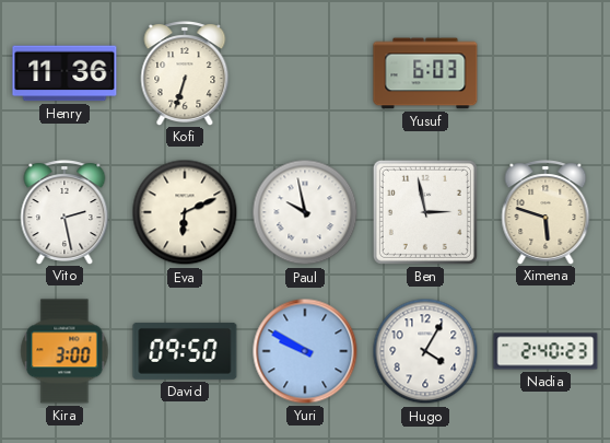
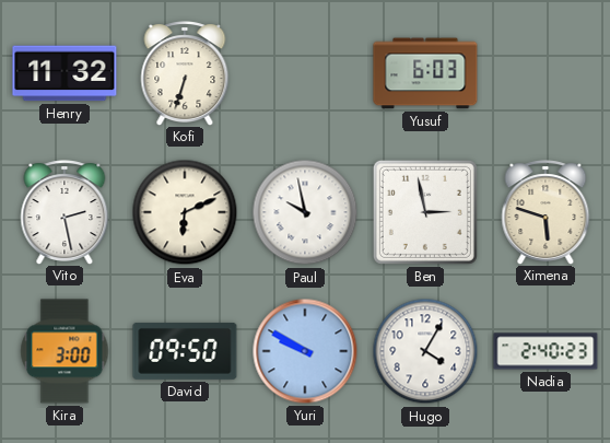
Henry: 11:36 -> 11:32 (64, 73)
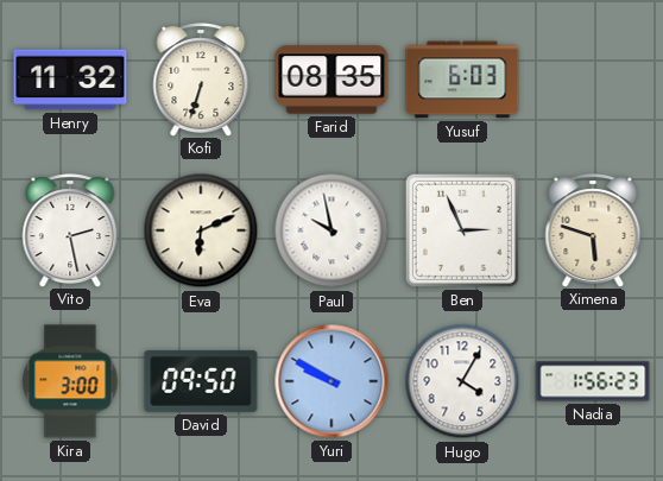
Farid: none -> 08:35 (331, 80)
Ben: 2:58 -> 2:56 (462, 230)
Nadia: 2:40 -> 1:56 (593, 381)
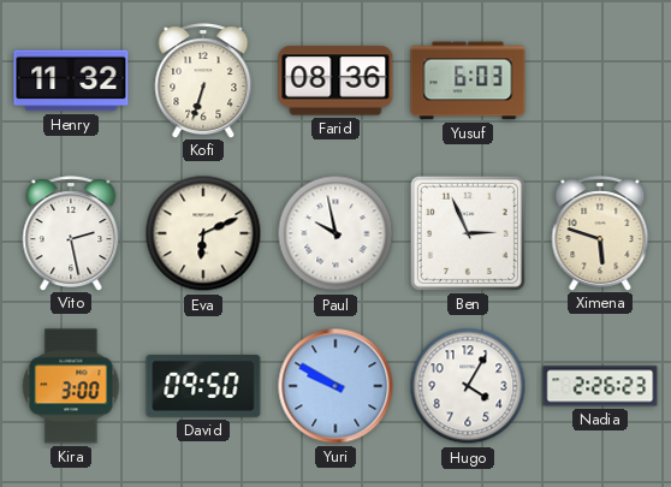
Farid: 08:35 -> 08:36 (335, 81)
Nadia: 1:56 -> 2:26 (600, 386)
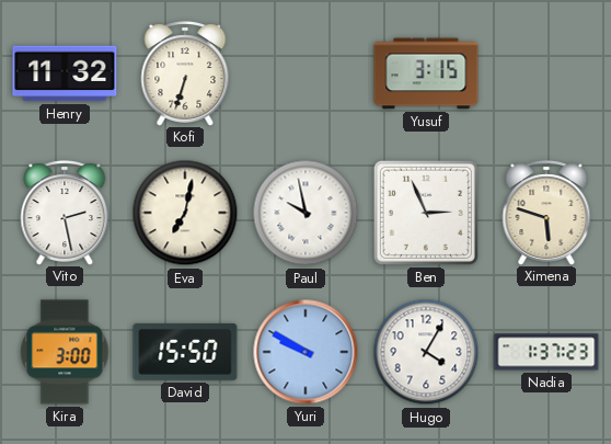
Farid: 08:36 -> none (335, 81)
Yusuf: 6:03 -> 3:15 (426, 73)
Eva: 6:11 -> 7:02 (185, 213)
David: 09:50 -> 15:50 (185, 352)
Nadia: 2:26 -> 1:37 (546, 352)
